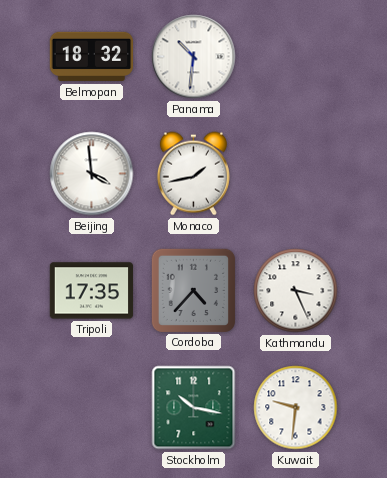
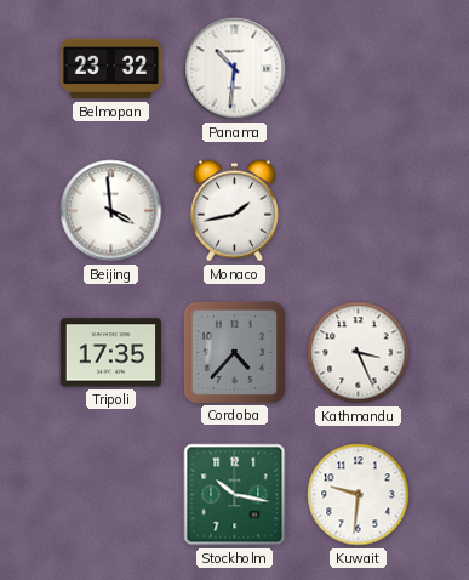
Belmopan: 18:32 -> 23:32 (111, 69)
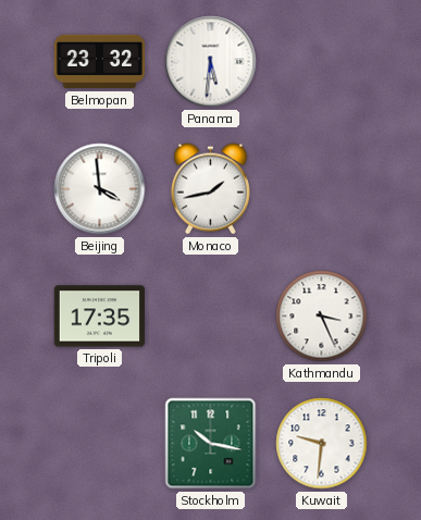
Panama: 10:31 -> 5:31 (211, 62)
Cordoba: 4:37 -> none (234, 352)
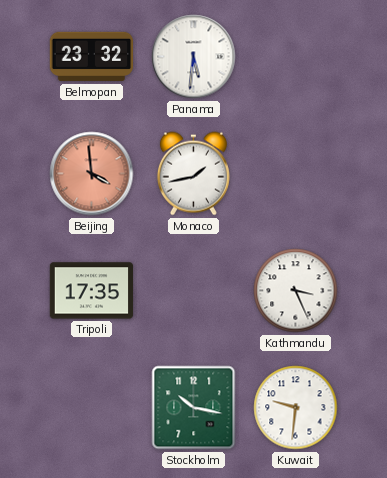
Beijing dial: white -> salmon (92, 174)
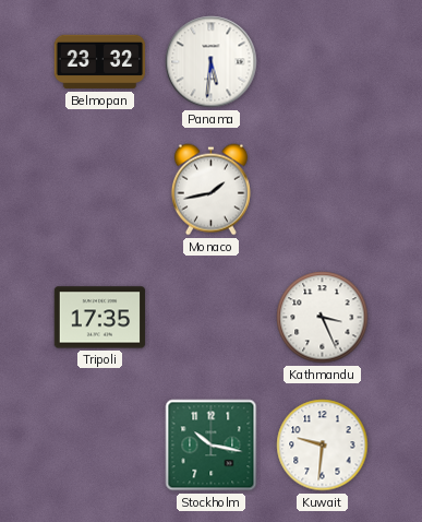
Beijing: 3:59 -> none (92, 174)
